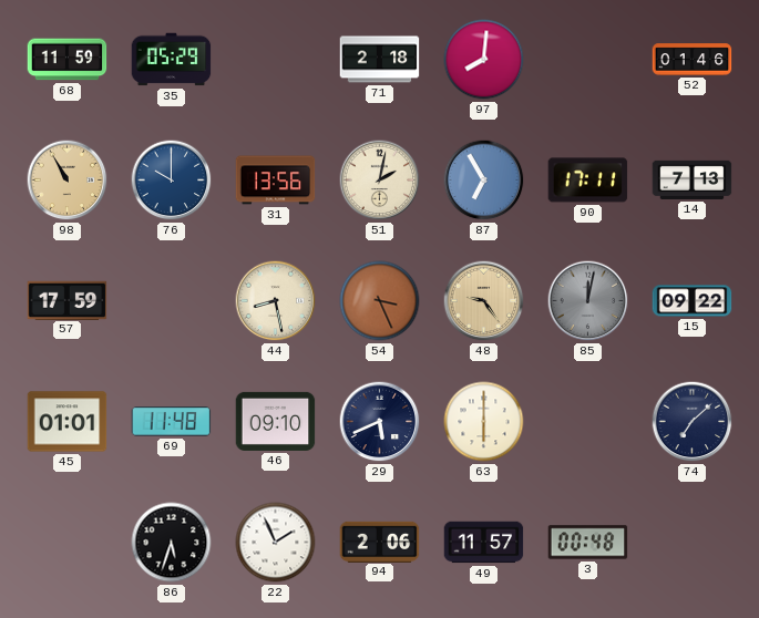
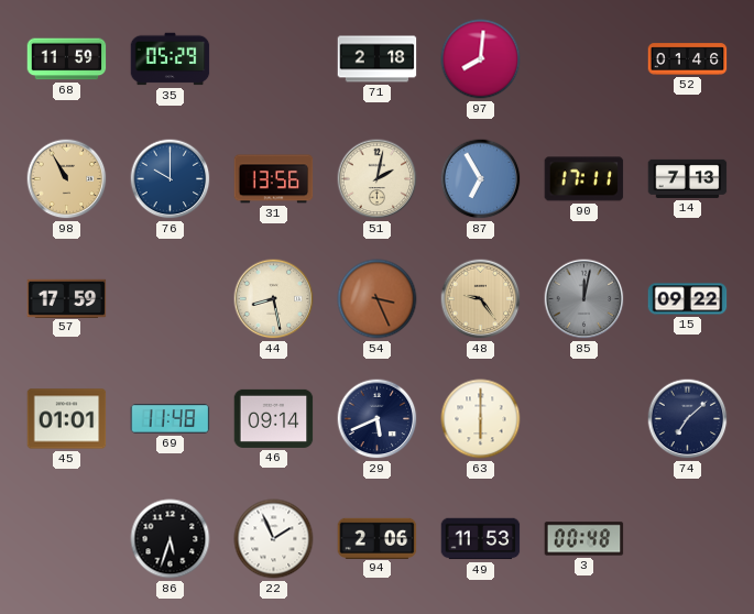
46: 09:10 -> 09:14 (274, 418)
49: 11:57 -> 11:53 (481, 539)
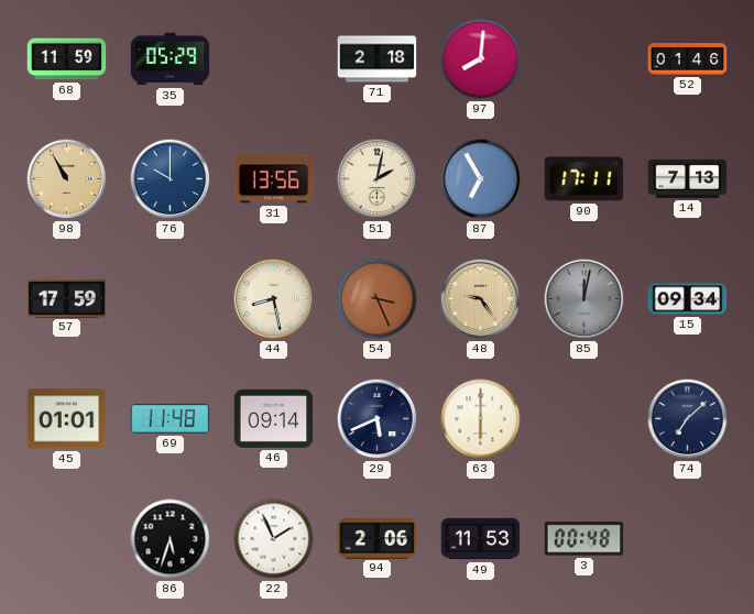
15: 09:22 -> 09:34 (688, 299)
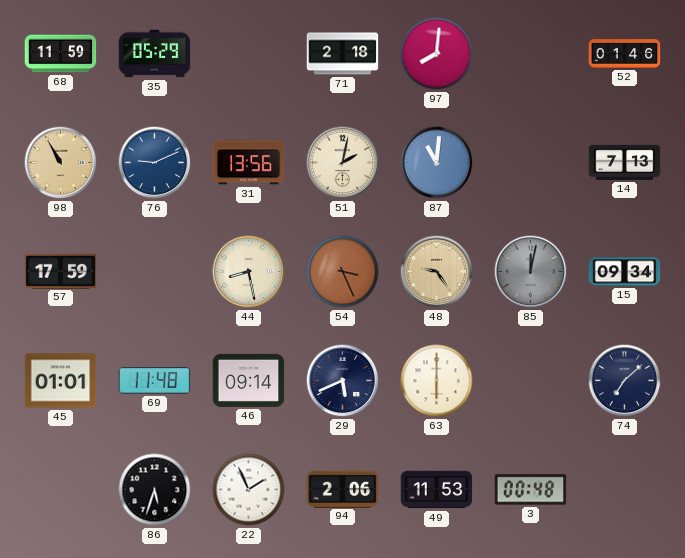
76: 10:00 -> 9:11 (155, 163)
87: 6:55 -> 11:01 (437, 163)
90: 17:11 -> none (584, 179)
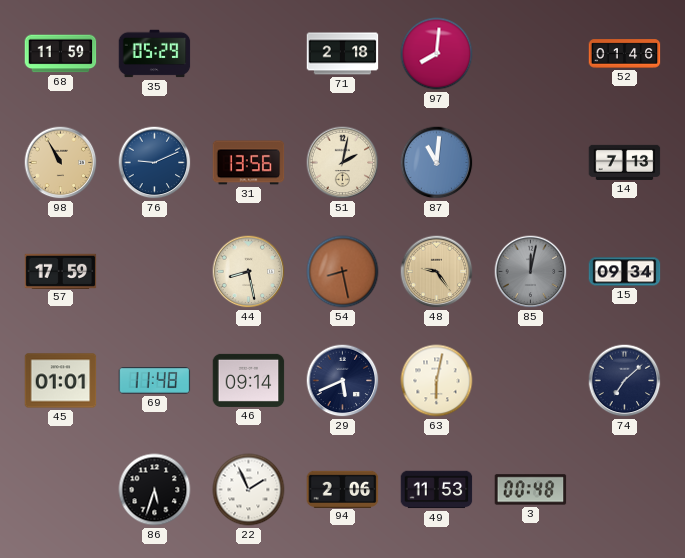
54: 3:26 -> 8:28 (343, 272)
63: 6:00 -> 6:02 (437, 381)
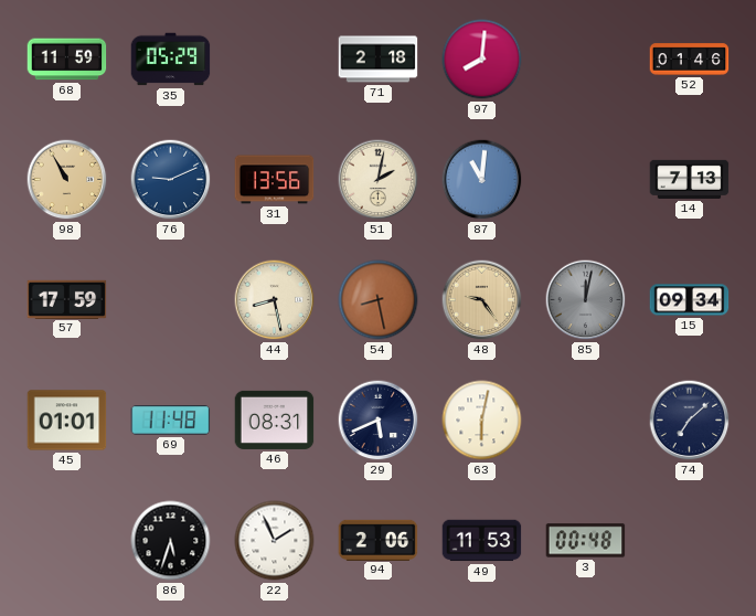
46: 09:14 -> 08:31 (275, 419)
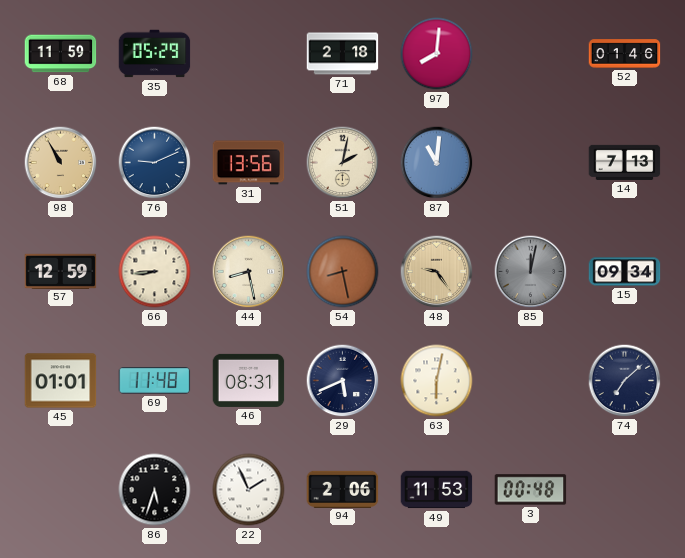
57: 17:59 -> 12:59 (61, 271)
66: none -> 8:44 (155, 272)
